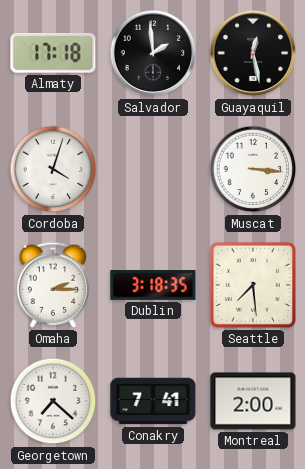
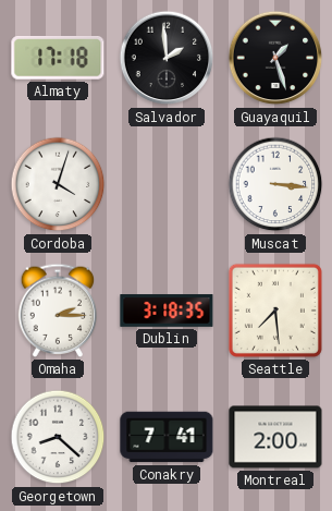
Guayaquil: 12:28 -> 1:27 (275, 58)
Georgetown: 7:22 -> 8:22 (58, 437)
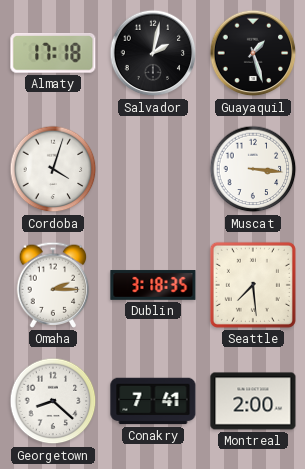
Salvador: 1:59 -> 2:02 (153, 53)
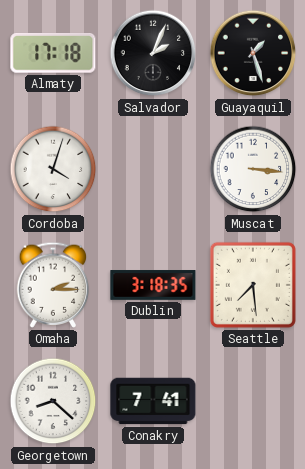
Salvador: 2:02 -> 2:04 (153, 53)
Montreal: 2:00 -> none (253, 401)
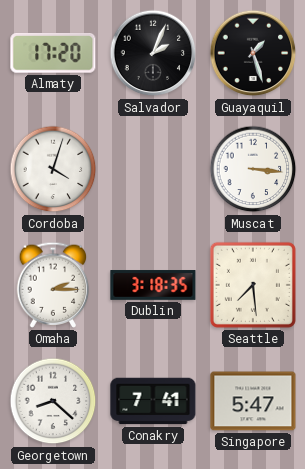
Almaty: 17:18 -> 17:20 (53, 54)
Singapore: none -> 5:47 (253, 401)
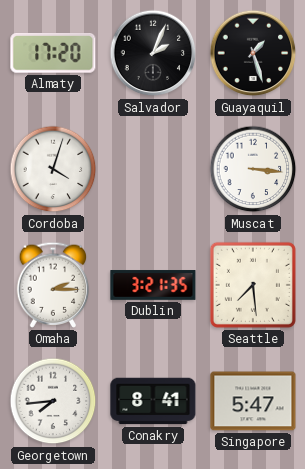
Dublin: 3:18 -> 3:21 (153, 285)
Georgetown: 8:22 -> 7:44 (53, 401)
Conakry: 7:41 -> 8:41 (153, 401)
